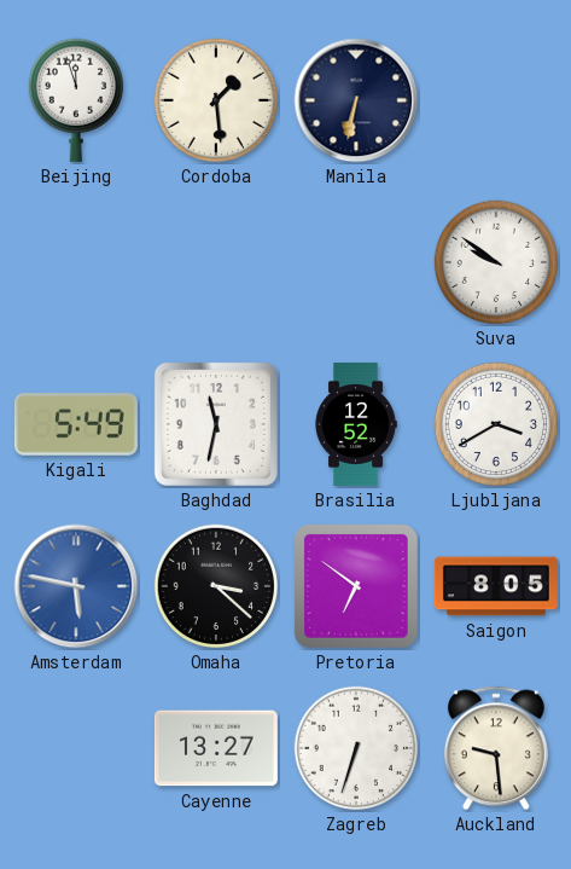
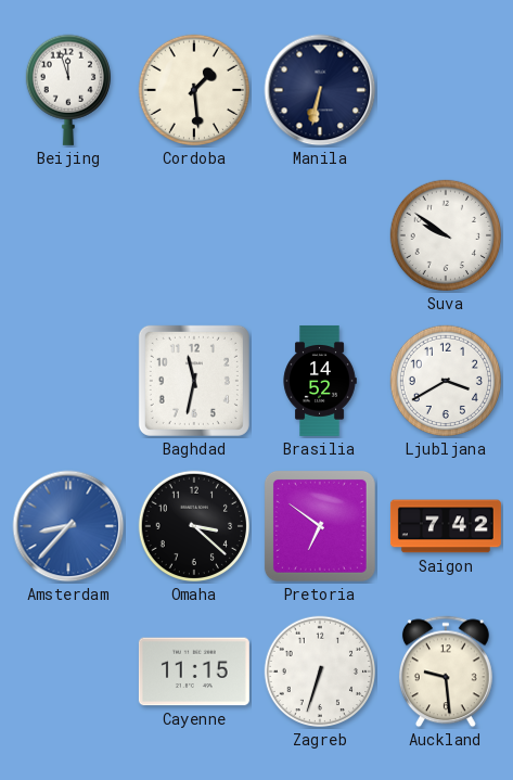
Kigali: 5:49 -> none (76, 424)
Brasilia: 12:52 -> 14:52 (320, 381)
Amsterdam: 5:47 -> 8:37 (68, 526)
Saigon: 8:05 -> 7:42 (446, 526)
Cayenne: 13:27 -> 11:15 (194, 672)
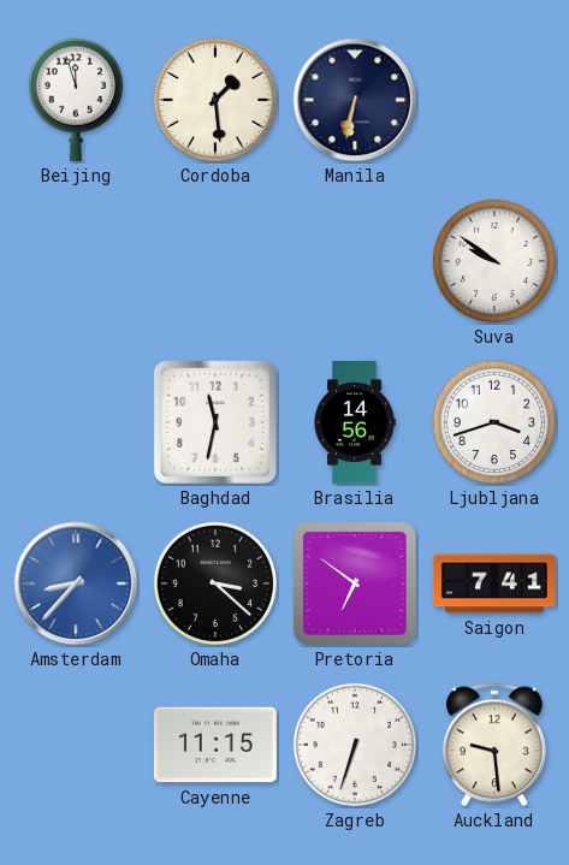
Brasilia: 14:52 -> 14:56 (355, 422)
Ljubljana: 3:40 -> 3:42 (494, 422)
Saigon: 7:42 -> 7:41 (494, 583)
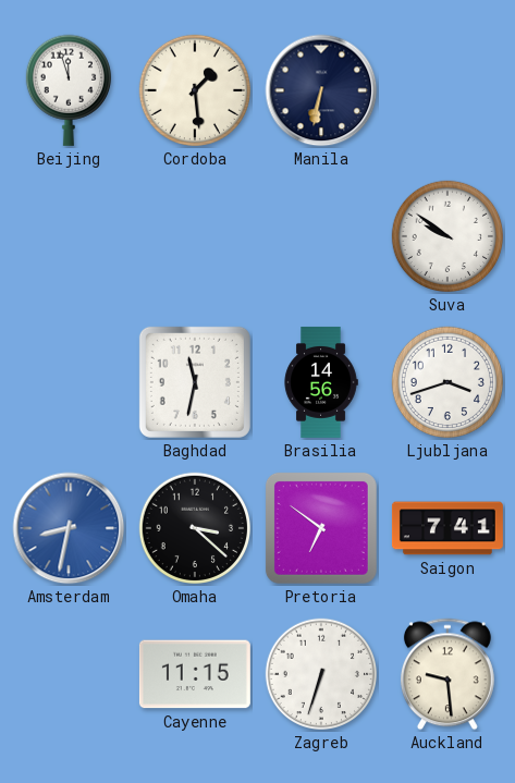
Amsterdam: 8:37 -> 8:32 (69, 528)
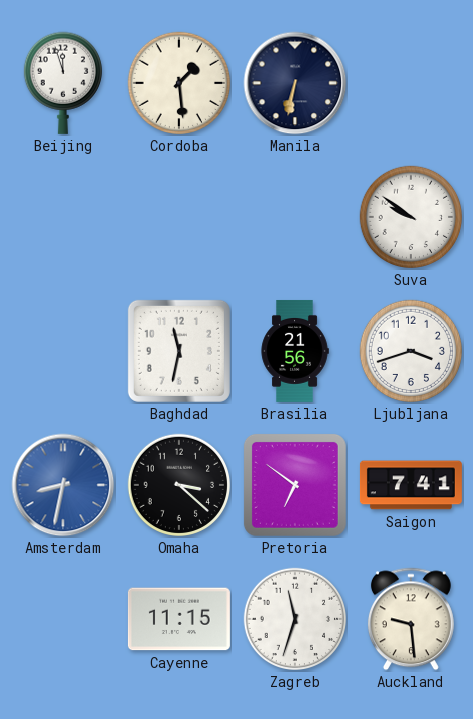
Brasilia: 14:56 -> 21:56 (295, 351)
Zagreb: 6:33 -> 11:33 (295, 619)
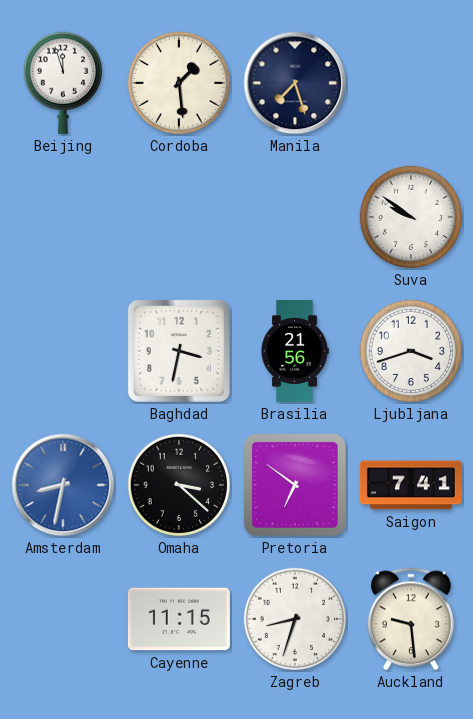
Manila: 6:32 -> 7:27 (295, 83)
Baghdad: 11:32 -> 3:32 (179, 351)
Zagreb: 11:33 -> 8:33 (295, 619)
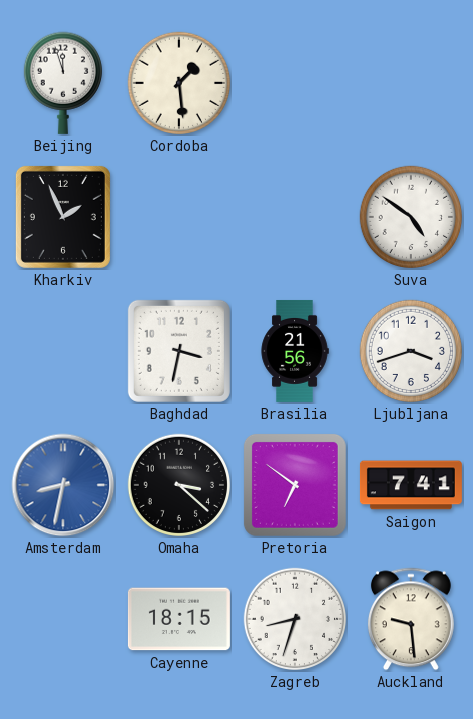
Manila: 7:27 -> none (295, 83)
Kharkiv: none -> 1:56 (63, 217)
Suva: 9:51 -> 4:51 (411, 217)
Cayenne: 11:15 -> 18:15 (179, 619)
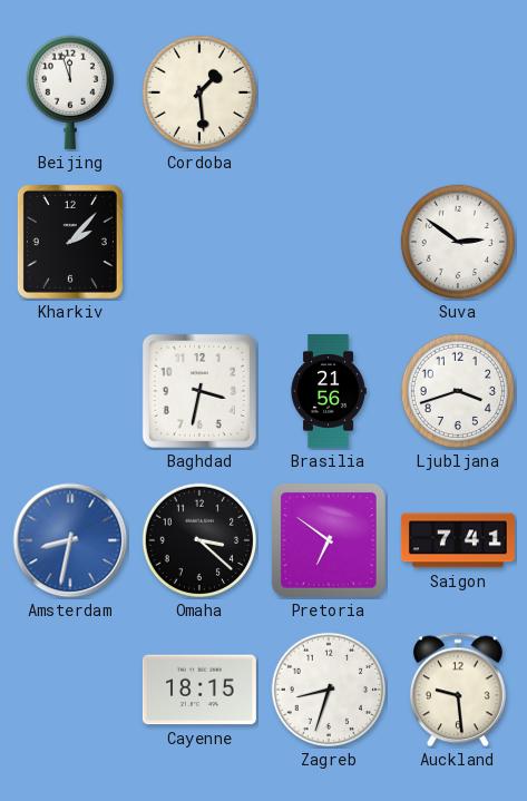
Kharkiv: 1:56 -> 2:07 (70, 242)
Suva: 4:51 -> 2:51 (458, 242)
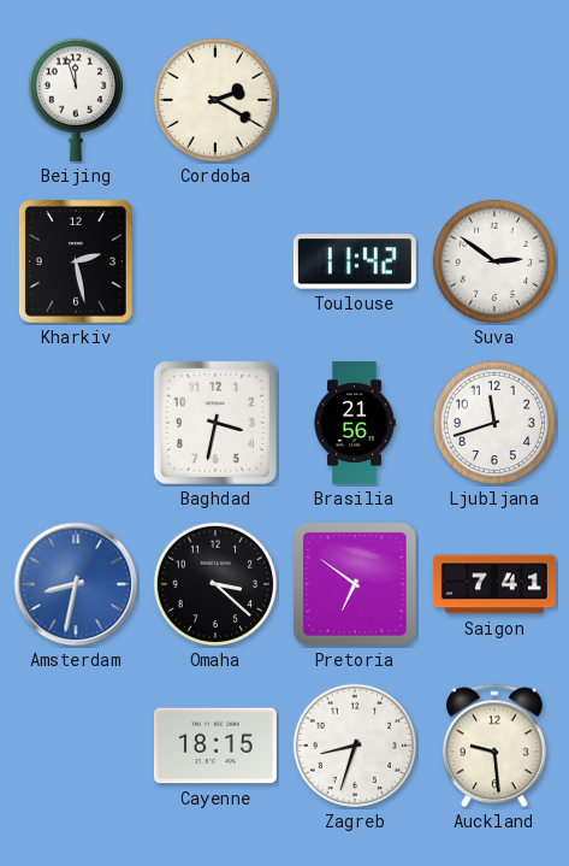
Cordoba: 1:29 -> 2:20 (215, 100)
Kharkiv: 2:07 -> 2:28 (76, 261)
Toulouse: none -> 11:42 (355, 261)
Ljubljana: 3:42 -> 11:42 (494, 423)
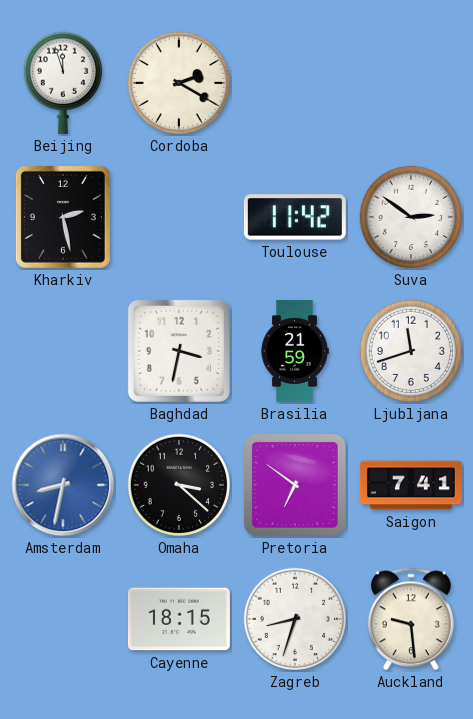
Brasilia: 21:56 -> 21:59 (295, 351)
